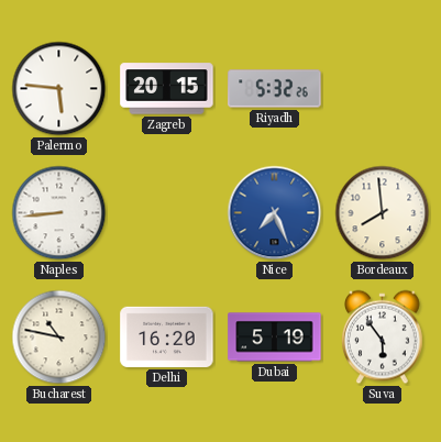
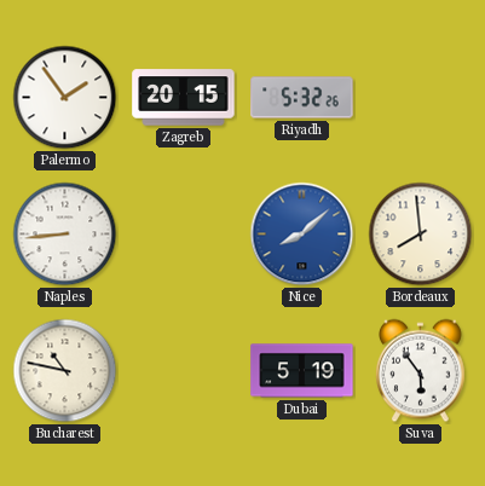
Palermo: 5:46 -> 1:54 (65, 98)
Nice: 7:26 -> 8:08 (302, 235)
Delhi: 16:20 -> none (167, 336)
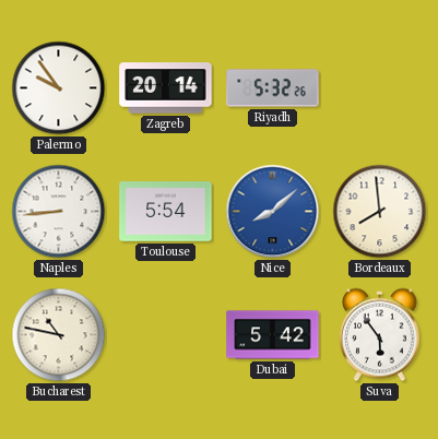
Palermo: 1:54 -> 9:54 (59, 88)
Zagreb: 20:15 -> 20:14 (166, 88)
Toulouse: none -> 5:54 (166, 212)
Dubai: 5:19 -> 5:42 (273, 335)
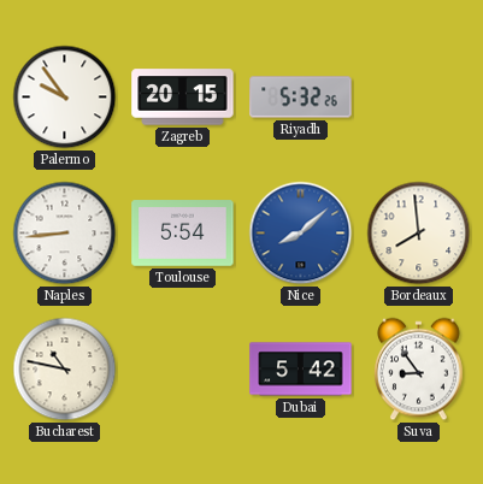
Zagreb: 20:14 -> 20:15 (183, 98)
Suva: 5:54 -> 8:54 (419, 370)
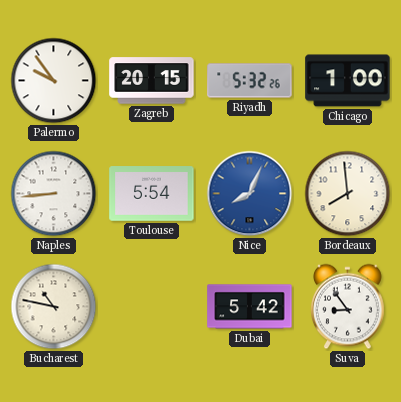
Chicago: none -> 1:00 (348, 81)
Nice: 8:08 -> 8:04 (250, 194)
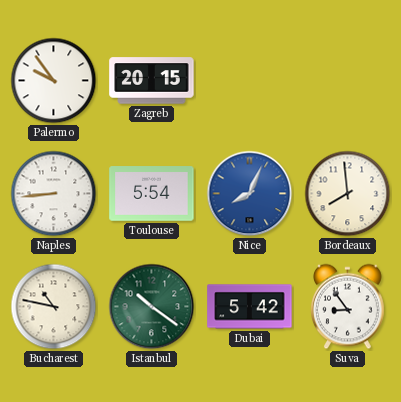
Riyadh: 5:32 -> none (250, 81)
Chicago: 1:00 -> none (348, 81)
Istanbul: none -> 10:21 (152, 307)
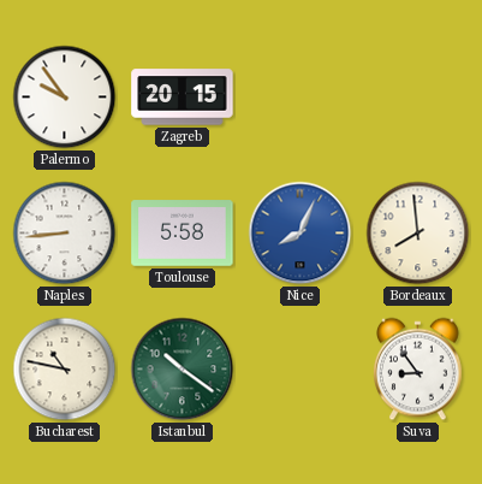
Toulouse: 5:54 -> 5:58 (183, 234)
Dubai: 5:42 -> none (250, 307)
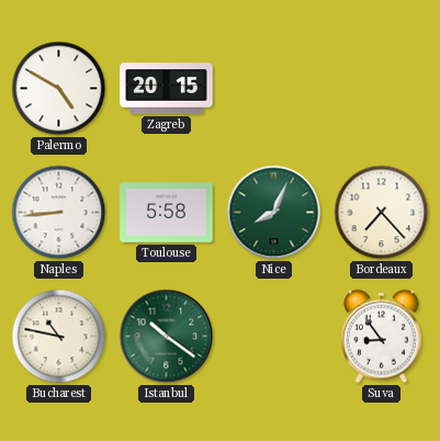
Palermo: 9:54 -> 4:50 (59, 89)
Nice dial: blue -> green (274, 213)
Bordeaux: 7:59 -> 7:23 (382, 213)
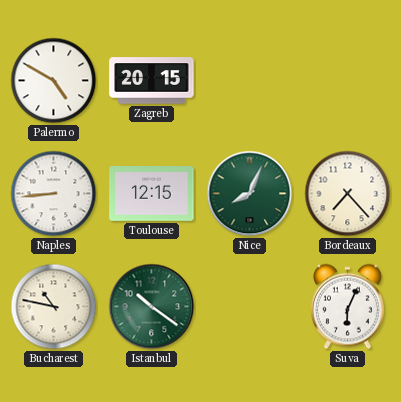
Toulouse: 5:58 -> 12:15 (152, 194)
Suva: 8:54 -> 6:04 (348, 307)
